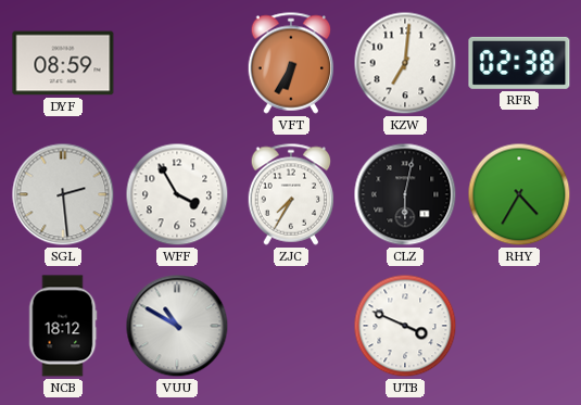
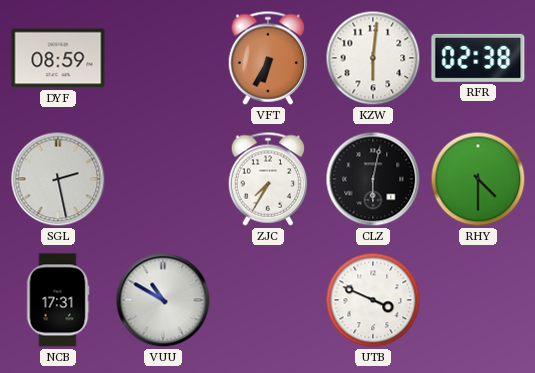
KZW: 7:01 -> 6:01 (373, 58)
SGL: 2:29 -> 2:28 (58, 179)
WFF: 3:55 -> none (177, 194)
RHY: 4:35 -> 4:30 (478, 179)
NCB: 18:12 -> 17:31 (58, 300)
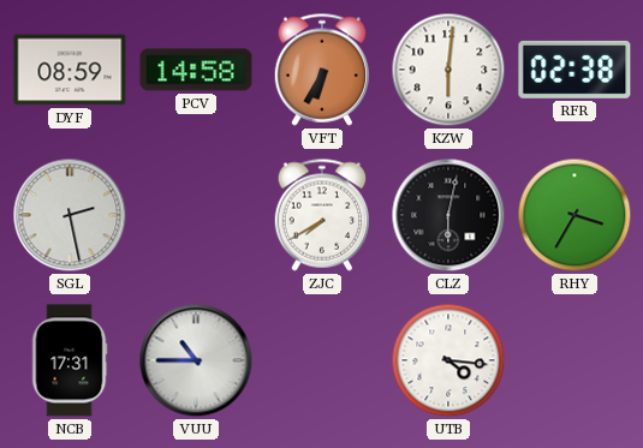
PCV: none -> 14:58 (196, 70)
ZJC: 7:35 -> 7:40 (322, 215)
RHY: 4:30 -> 3:35 (574, 215)
VUU: 10:50 -> 10:45 (196, 360)
UTB: 3:49 -> 4:16 (448, 360)
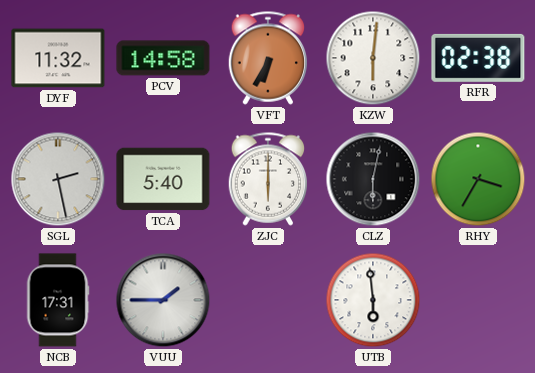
DYF: 08:59 -> 11:32 (58, 58)
TCA: none -> 5:40 (163, 179)
ZJC: 7:40 -> 6:00 (268, 179)
VUU: 10:45 -> 1:45 (163, 300)
UTB: 4:16 -> 5:59 (373, 300)
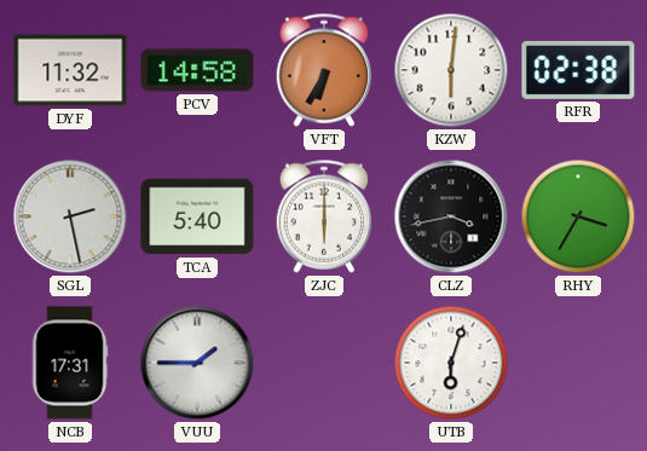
CLZ: 6:02 -> 3:43 (451, 216)
UTB: 5:59 -> 6:03 (451, 363)
